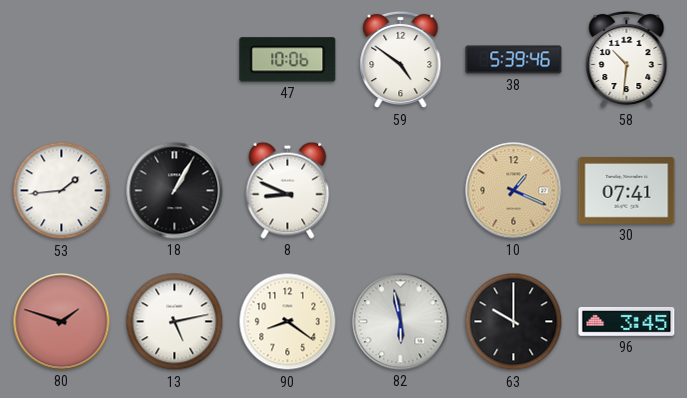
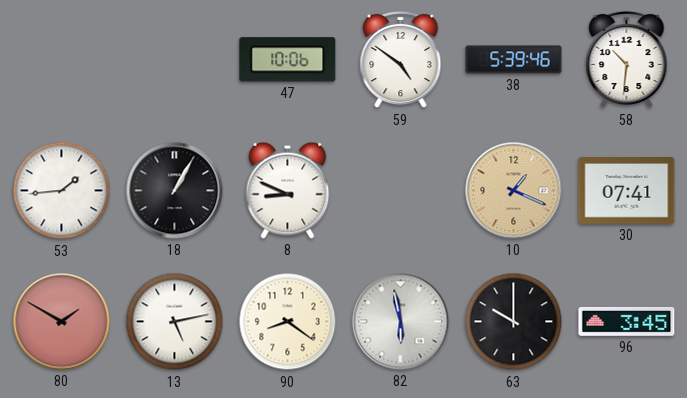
80: 1:48 -> 1:50 (62, 322)
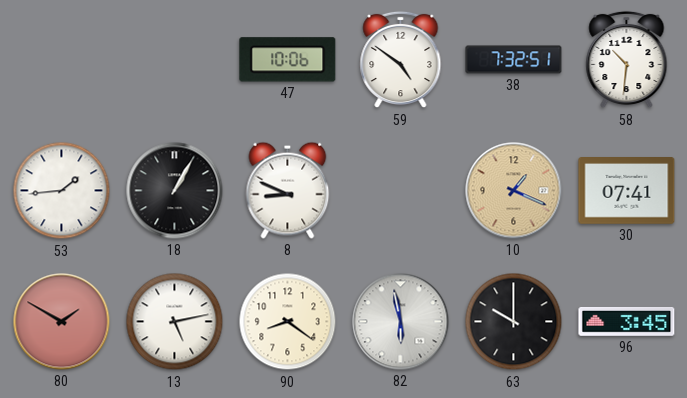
38: 5:39 -> 7:32 (514, 60)
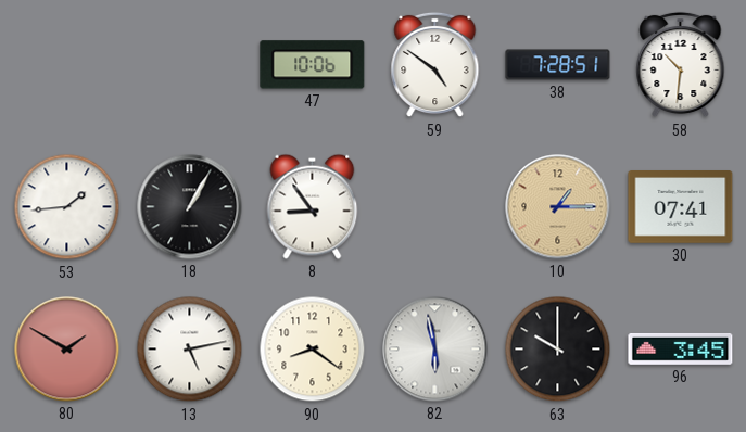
38: 7:32 -> 7:28 (558, 65)
8: 8:49 -> 8:54 (313, 206)
10: 1:19 -> 1:15 (558, 207)
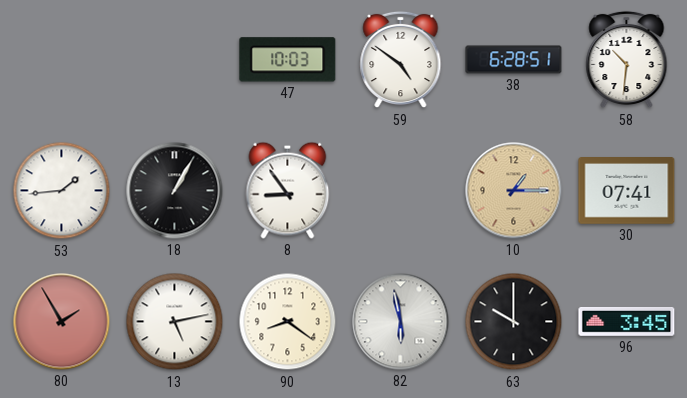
47: 10:06 -> 10:03 (288, 60)
38: 7:28 -> 6:28 (514, 60)
80: 1:50 -> 1:55 (62, 322)
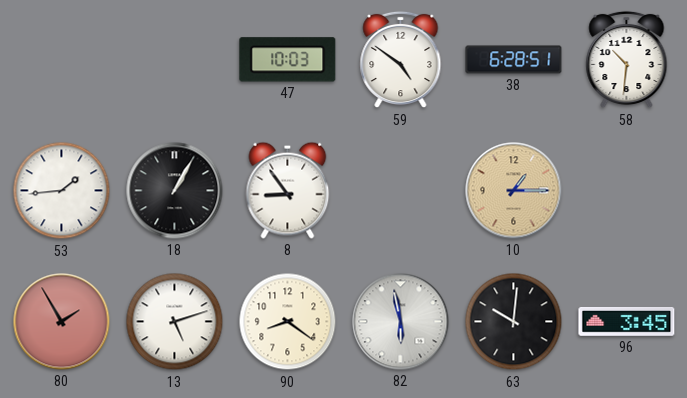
30: 07:41 -> none (627, 191)
13: 5:13 -> 5:12 (175, 322)
63: 10:00 -> 10:01 (514, 322)
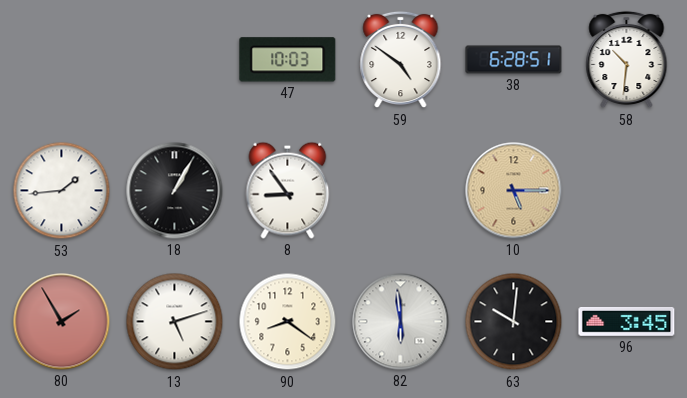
10: 1:15 -> 5:15 (514, 191)
82: 5:58 -> 5:59 (401, 322)
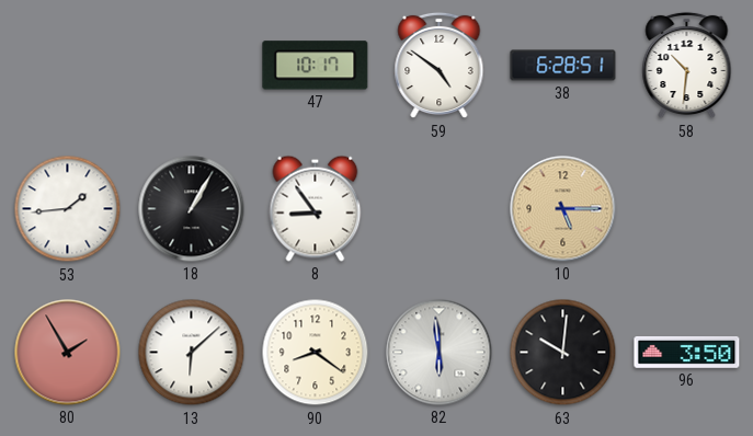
47: 10:03 -> 10:17 (316, 66)
13: 5:12 -> 6:08 (192, 353)
96: 3:45 -> 3:50 (687, 352)
